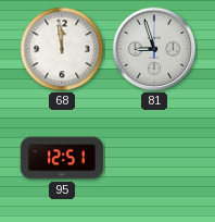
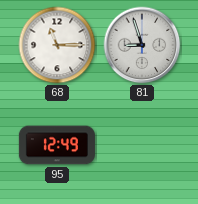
68: 11:59 -> 11:15 (57, 45)
95: 12:51 -> 12:49 (57, 145)
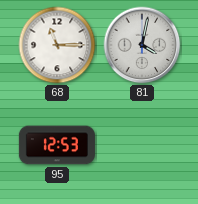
81: 8:57 -> 4:02 (142, 45)
95: 12:49 -> 12:53 (57, 145)
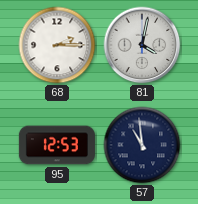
68: 11:15 -> 2:15 (57, 45)
57: none -> 10:59 (142, 145)
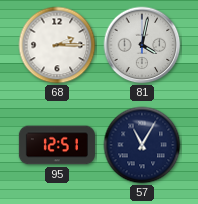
95: 12:53 -> 12:51 (57, 145)
57: 10:59 -> 11:05 (142, 145)
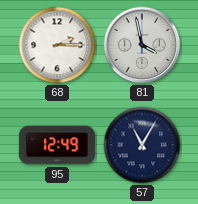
81: 4:02 -> 3:58 (142, 45)
95: 12:51 -> 12:49 (57, 145)
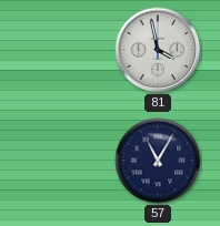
68: 2:15 -> none (57, 45)
95: 12:49 -> none (57, 145)
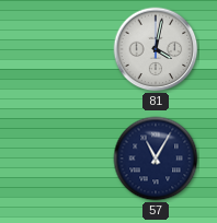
81: 3:58 -> 4:02 (156, 49)
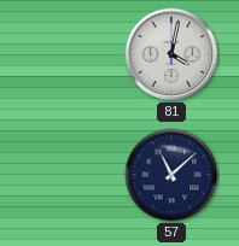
57: 11:05 -> 11:08 (171, 175)
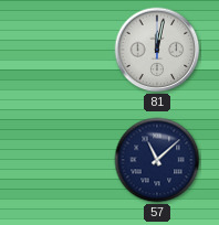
81: 4:02 -> 12:02 (157, 50)
